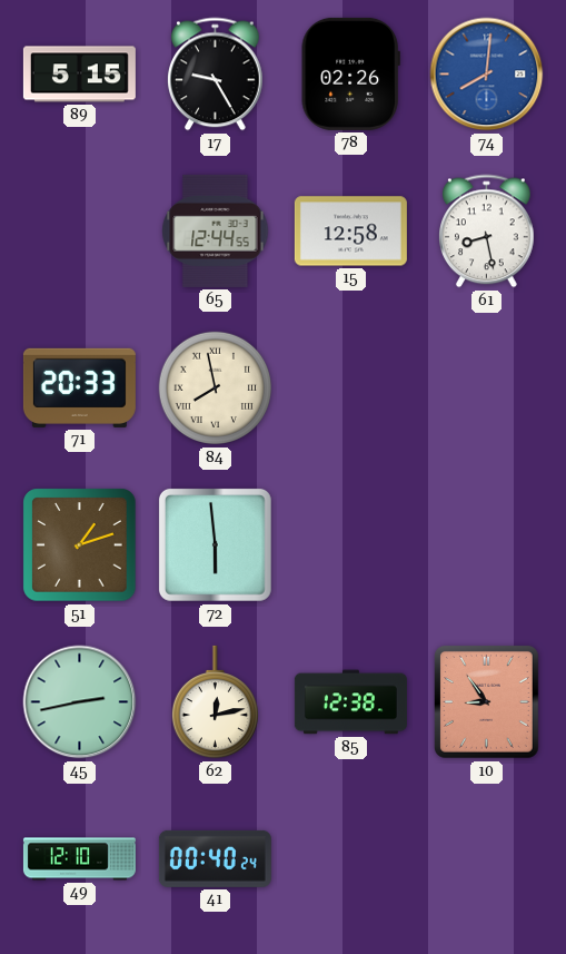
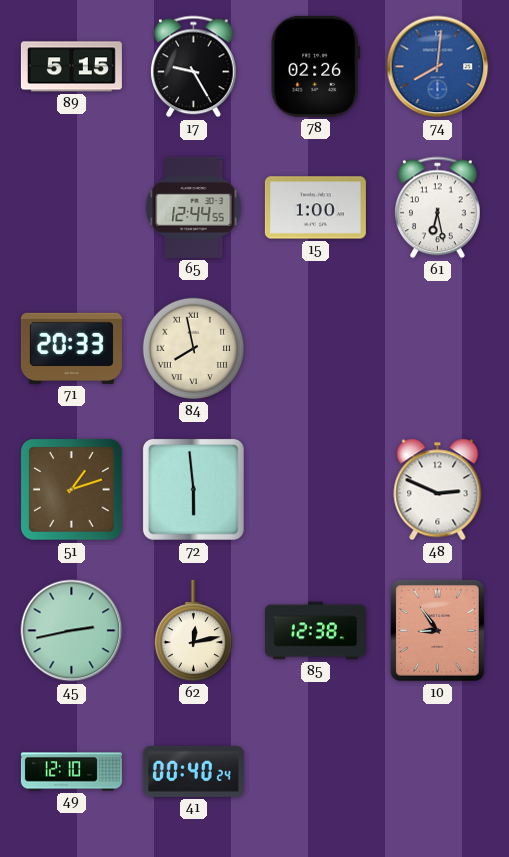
15: 12:58 -> 1:00 (315, 208)
61: 8:28 -> 6:28 (438, 208)
48: none -> 2:49 (438, 490)
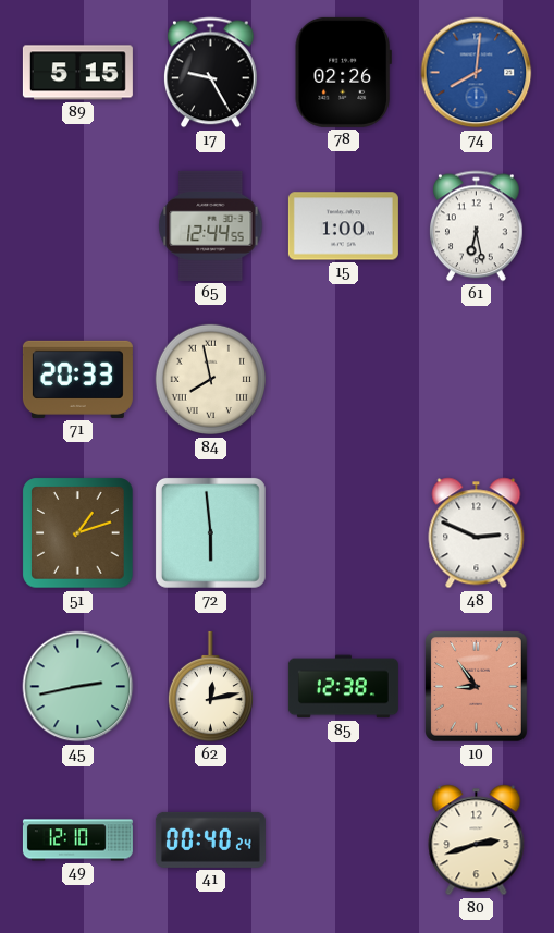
80: none -> 2:42 (477, 840)
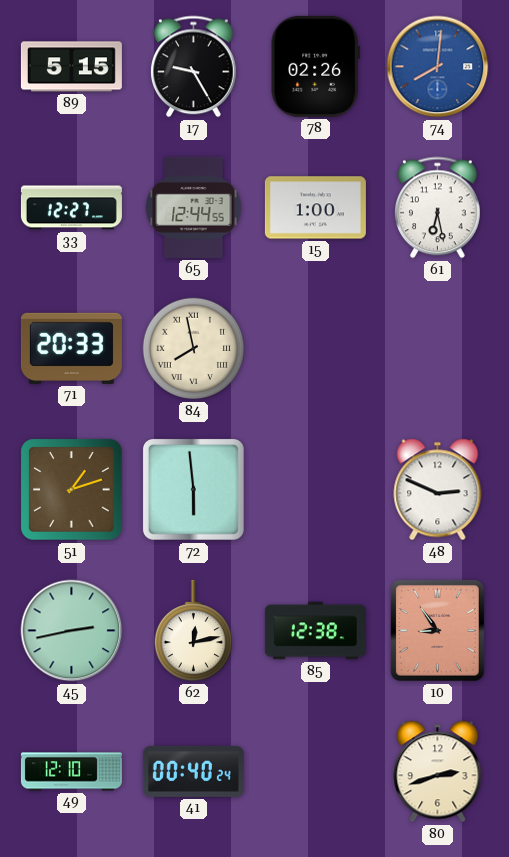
33: none -> 12:27 (71, 208)
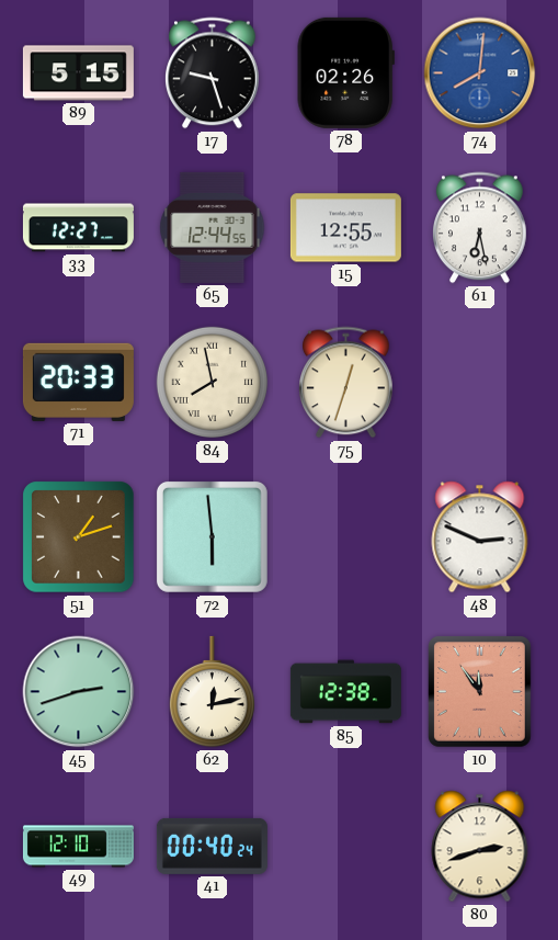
17: 9:25 -> 9:27 (213, 73)
15: 1:00 -> 12:55 (345, 228)
75: none -> 12:33 (346, 383)
45: 2:43 -> 2:42 (79, 692)
10: 8:54 -> 11:54 (480, 692)
